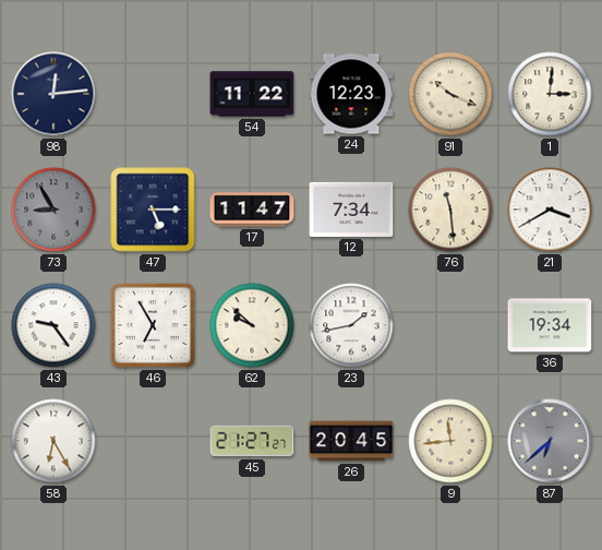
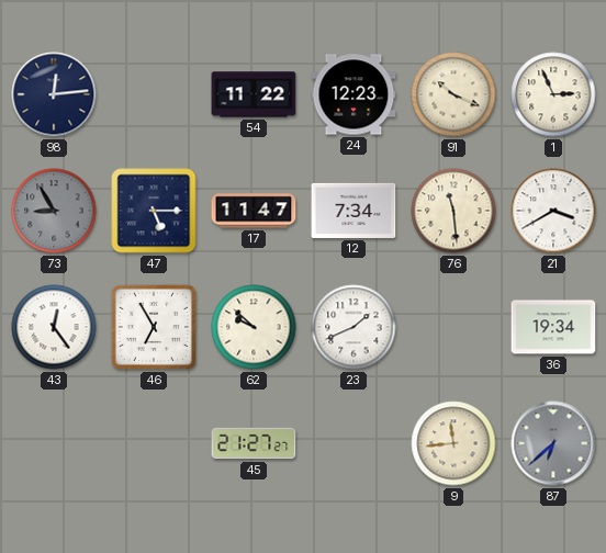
1: 3:01 -> 2:56 (553, 94)
43: 9:24 -> 12:24 (54, 327)
23: 1:43 -> 1:41 (353, 327)
58: 6:25 -> none (53, 441)
26: 20:45 -> none (351, 441)
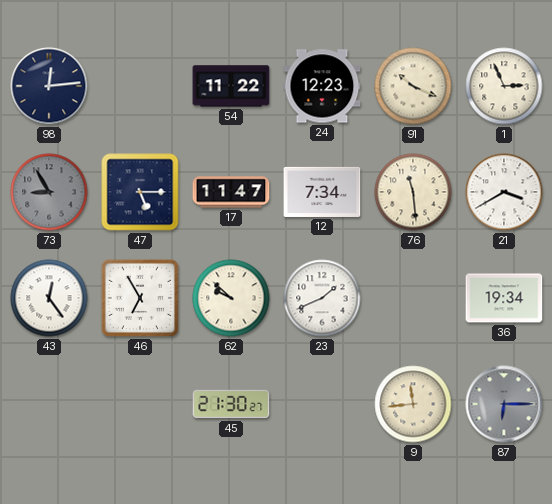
45: 21:27 -> 21:30 (231, 404)
87: 6:38 -> 6:15 (504, 404)
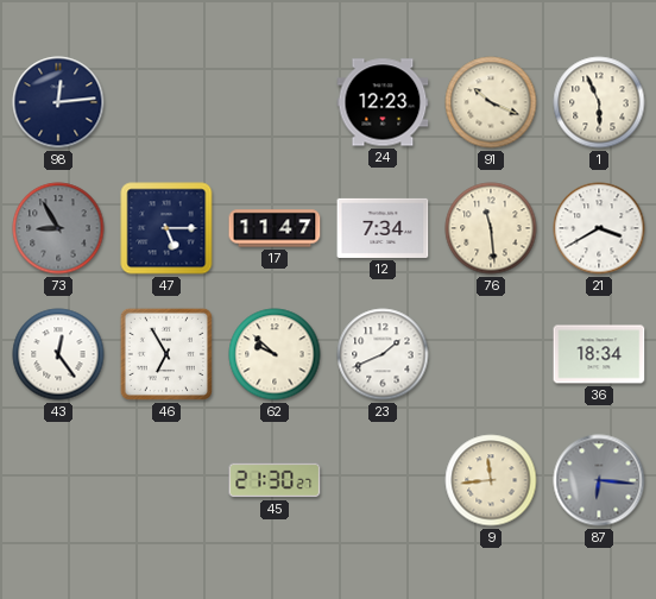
54: 11:22 -> none (231, 86)
1: 2:56 -> 5:56 (599, 102)
36: 19:34 -> 18:34 (599, 354)
87: 6:15 -> 6:16 (599, 480)
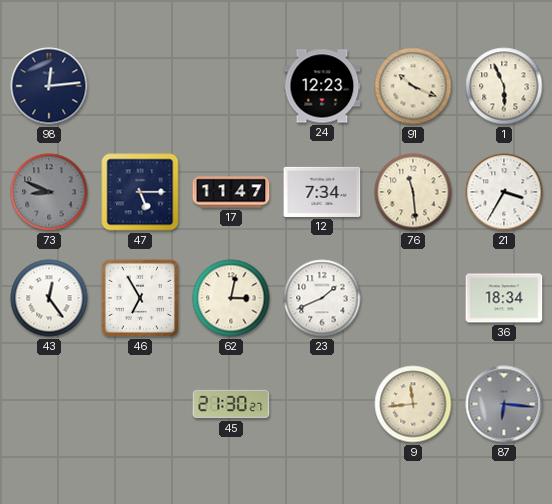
73: 8:55 -> 8:49 (49, 192)
21: 3:40 -> 3:35 (504, 192)
62: 9:52 -> 3:02 (231, 298)
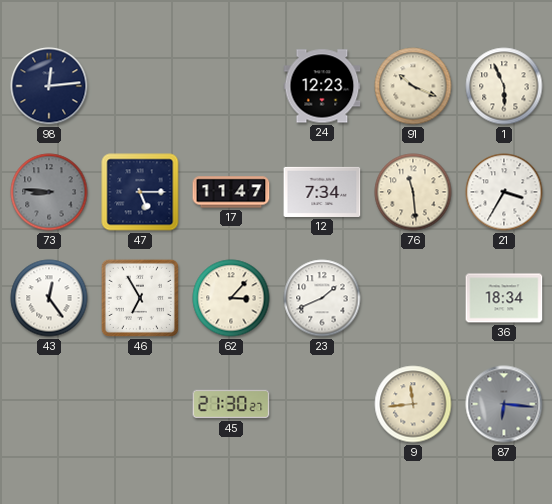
73: 8:49 -> 8:46 (49, 192)
62: 3:02 -> 3:07 (231, 298)
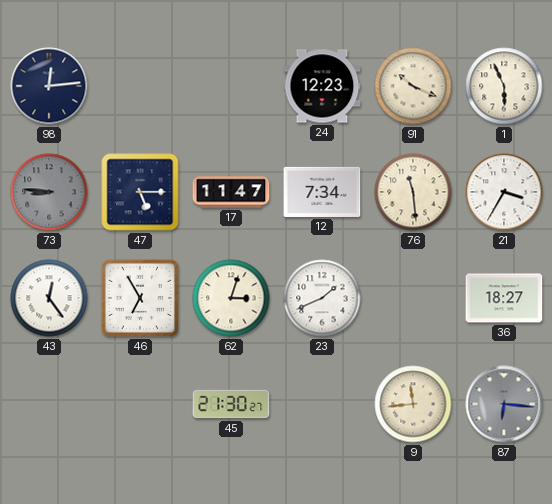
62: 3:07 -> 3:03 (231, 298)
36: 18:34 -> 18:27 (504, 298)
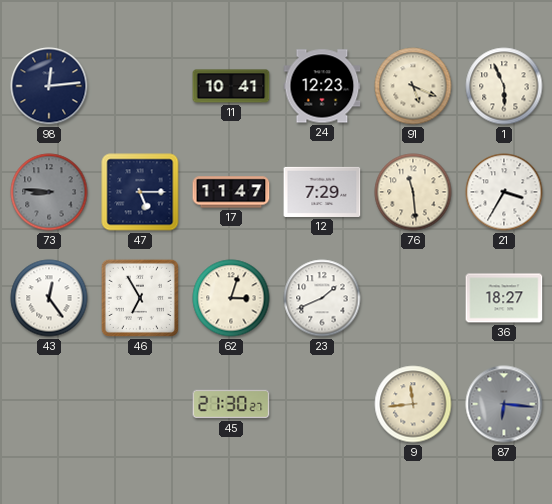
11: none -> 10:41 (231, 86)
91: 10:19 -> 5:19 (413, 86)
12: 7:34 -> 7:29 (322, 192)
